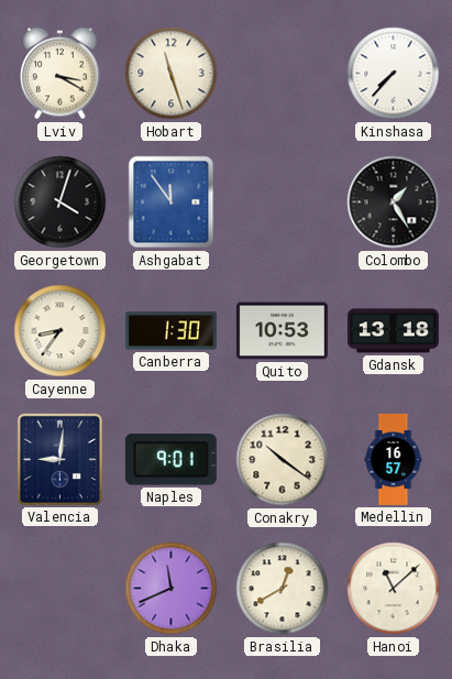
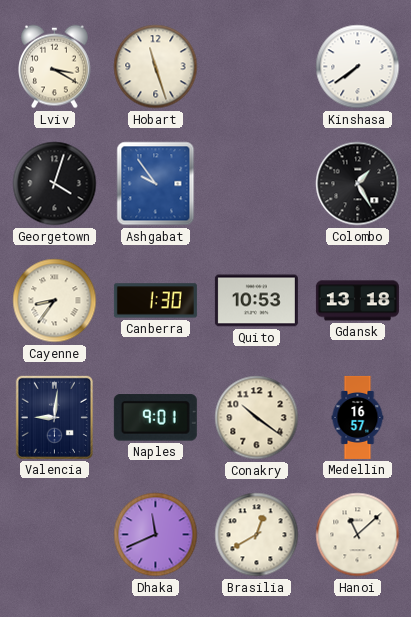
Kinshasa: 7:37 -> 7:39 (358, 67)
Ashgabat: 11:54 -> 9:54 (156, 184)
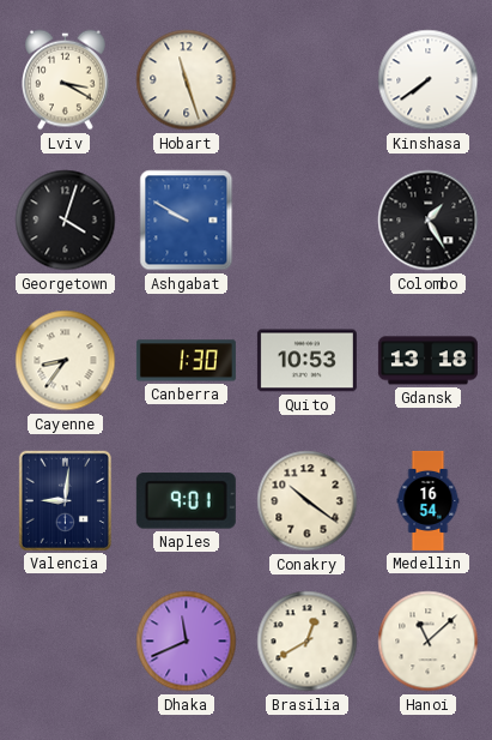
Ashgabat: 9:54 -> 9:50 (187, 221)
Medellin: 16:57 -> 16:54 (429, 500)
